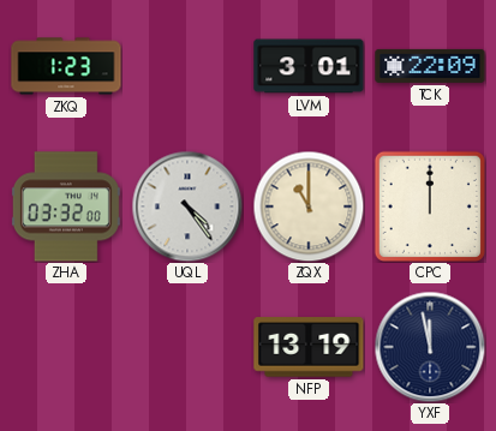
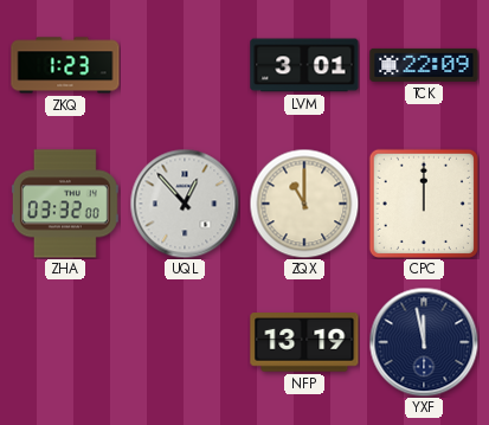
UQL: 4:24 -> 12:53 (185, 204)
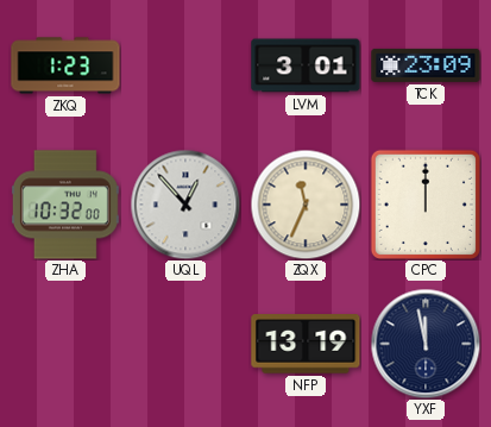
TCK: 22:09 -> 23:09 (426, 65)
ZHA: 03:32 -> 10:32 (65, 205)
ZQX: 11:00 -> 11:34 (306, 205)
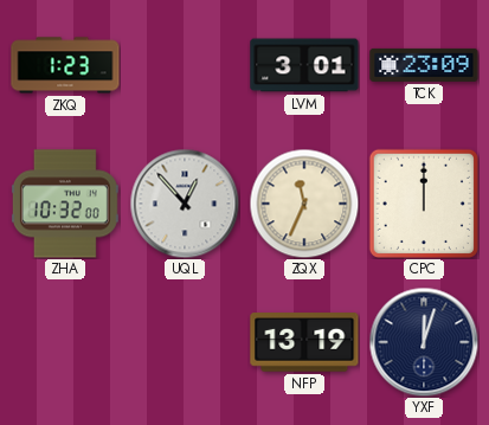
YXF: 11:58 -> 12:03 (424, 342)
